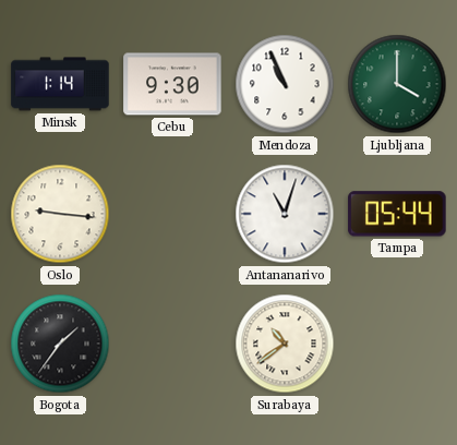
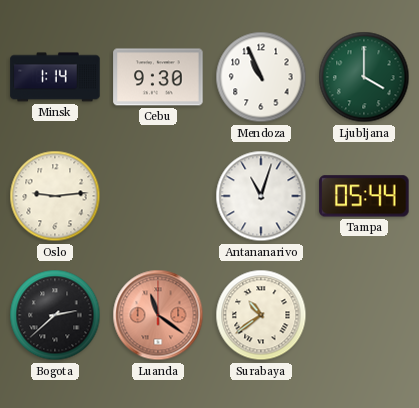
Oslo: 9:16 -> 9:14 (55, 196)
Bogota: 1:36 -> 2:38 (55, 315)
Luanda: none -> 11:21 (158, 315)
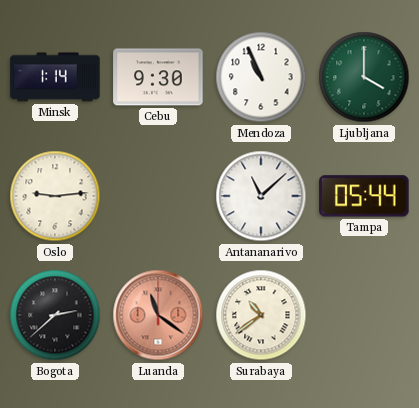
Antananarivo: 11:03 -> 11:08 (261, 196)
